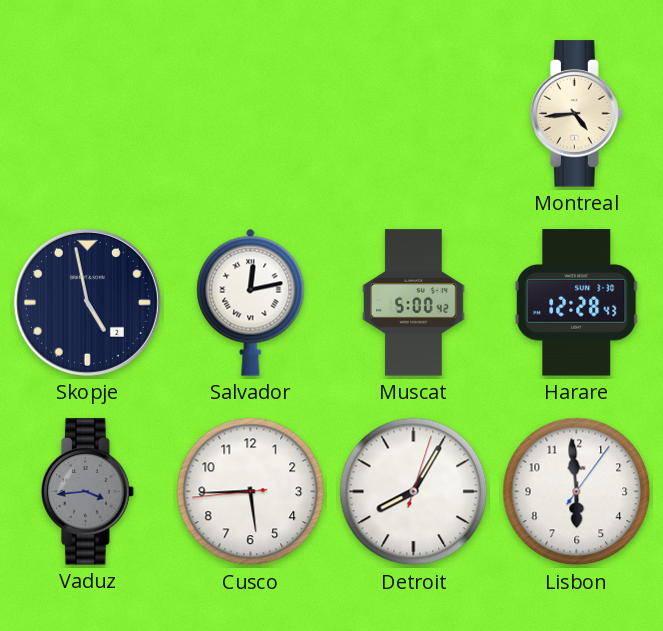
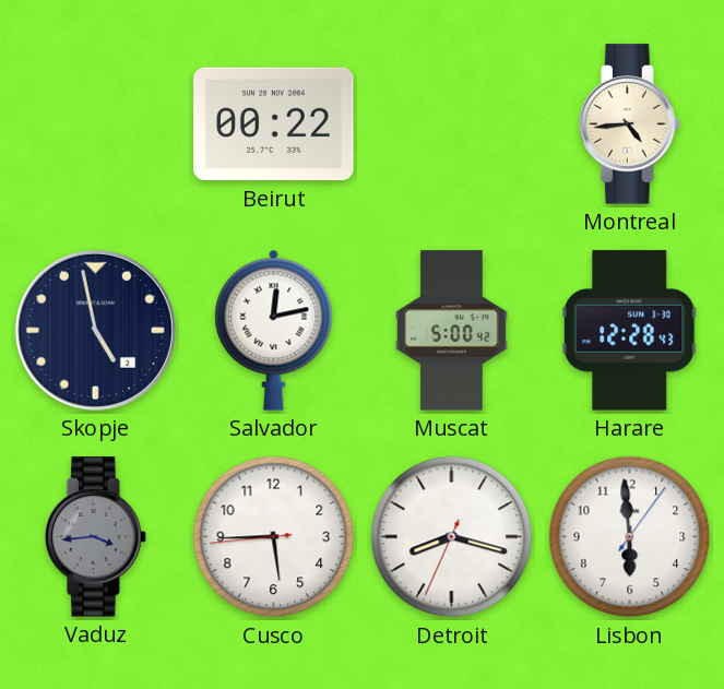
Beirut: none -> 00:22 (274, 124)
Detroit: 8:05 -> 8:17 (452, 537)
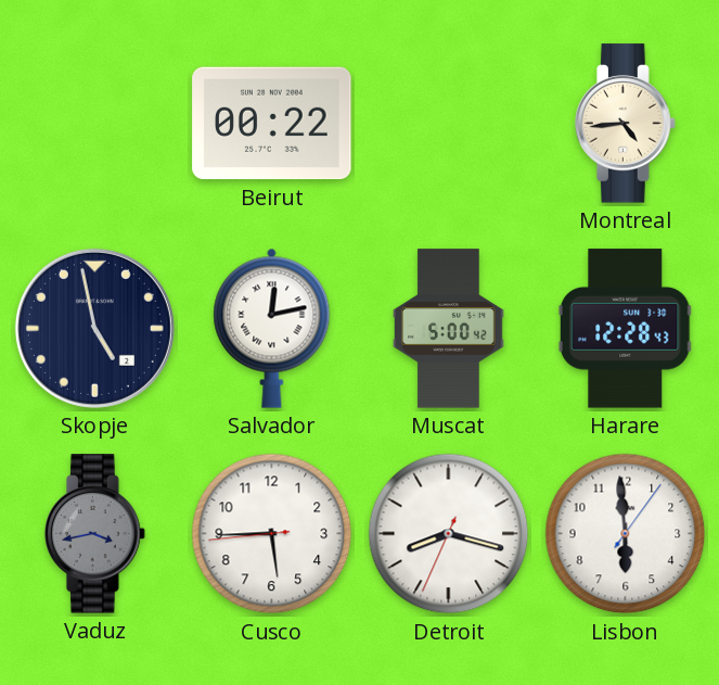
Vaduz: 3:44 -> 3:43 (95, 534)
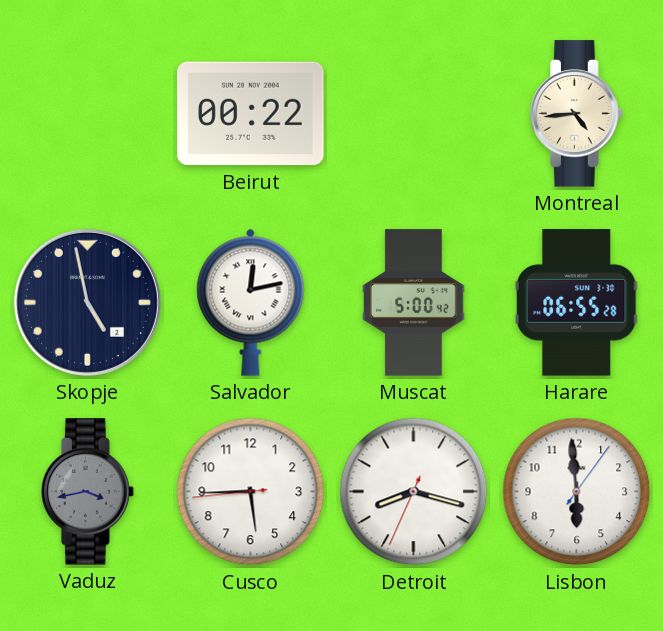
Harare: 12:28 -> 06:55 (576, 303)
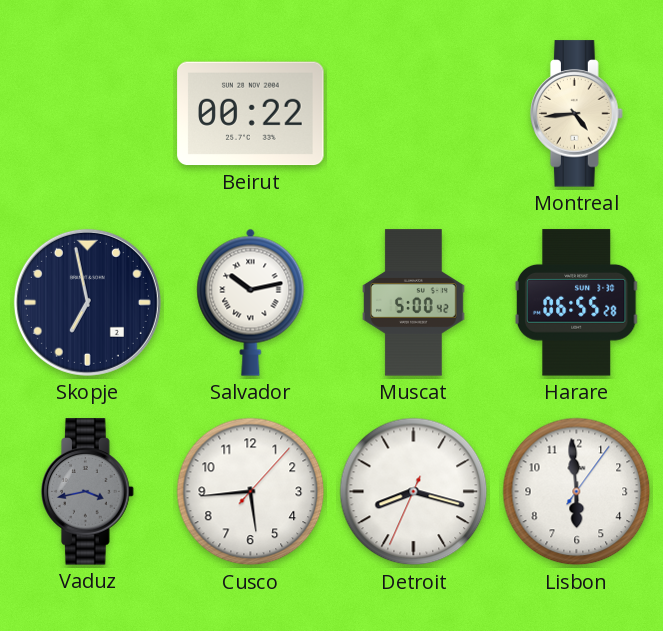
Skopje: 4:58 -> 6:58 (87, 302)
Salvador: 12:13 -> 10:13 (251, 302)
Cusco: 5:44:44 -> 5:44:07 (251, 492)
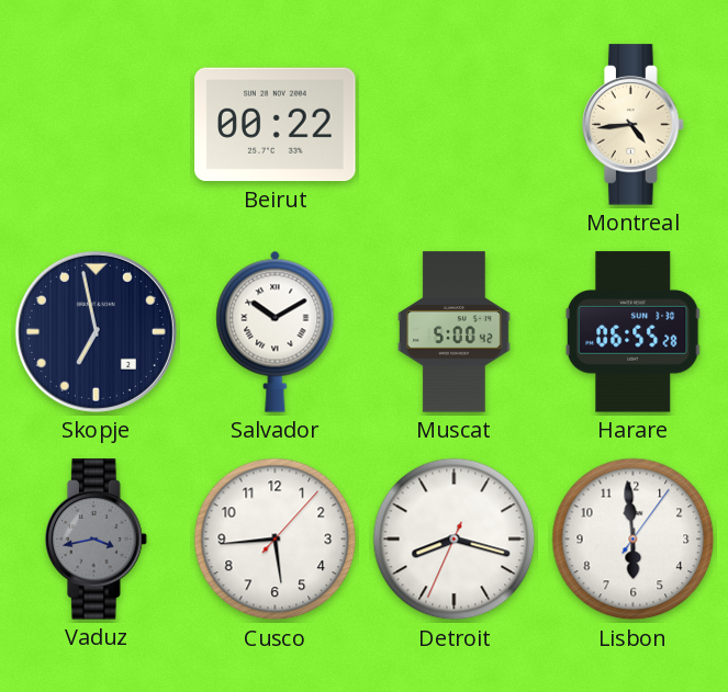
Salvador: 10:13 -> 10:10 (276, 331)
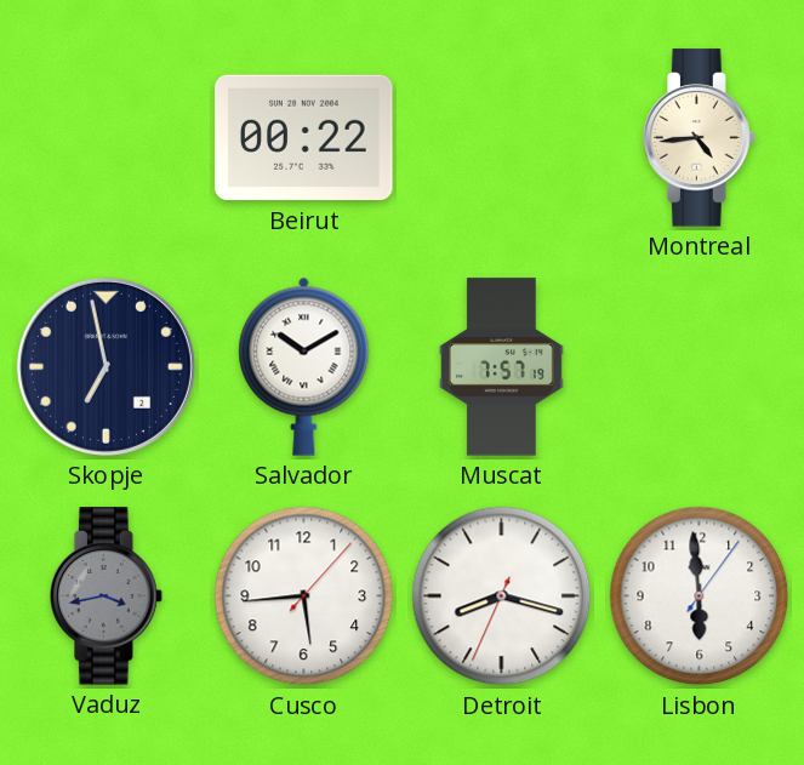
Muscat: 5:00 -> 7:57 (502, 367)
Harare: 06:55 -> none (632, 332)
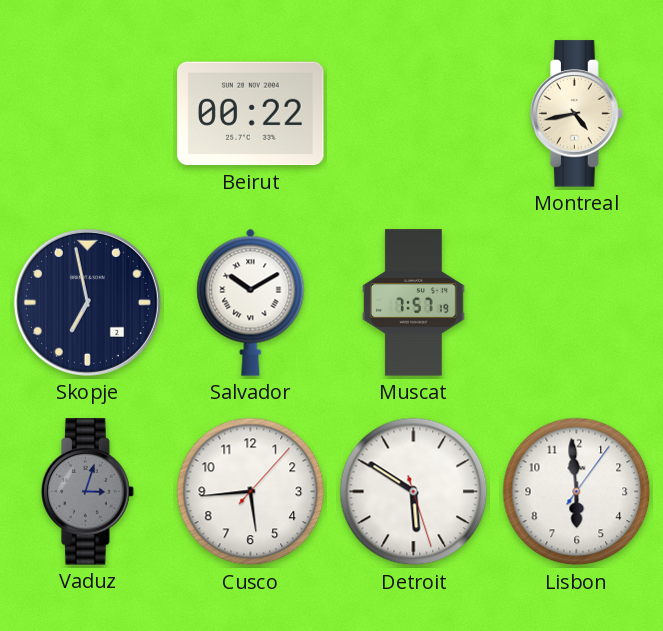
Montreal: 4:44 -> 4:43 (577, 114)
Vaduz: 3:43 -> 3:03 (88, 492)
Detroit: 8:17 -> 5:50 (414, 492)
